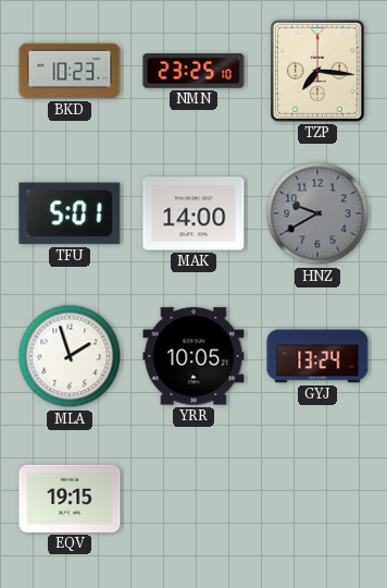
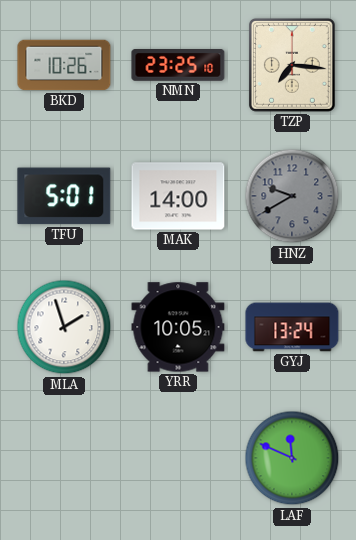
BKD: 10:23 -> 10:26 (64, 65)
EQV: 19:15 -> none (70, 499)
LAF: none -> 11:49 (292, 458)
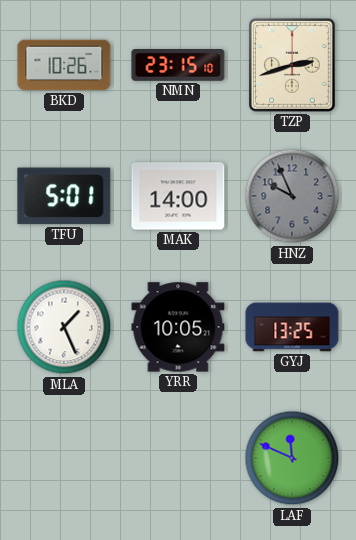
NMN: 23:25 -> 23:15 (178, 66)
TZP: 7:16 -> 2:42 (292, 65)
HNZ: 9:40 -> 9:56 (292, 196)
MLA: 1:57 -> 1:26 (64, 327)
GYJ: 13:24 -> 13:25 (292, 327)
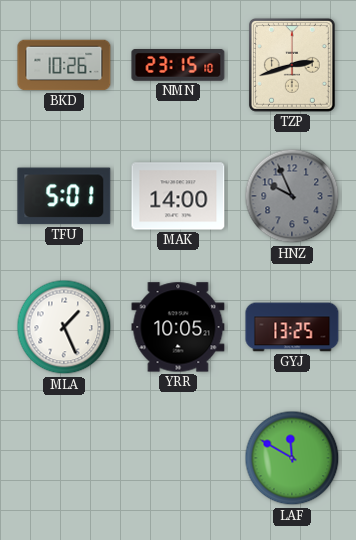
LAF: 11:49 -> 11:50 (292, 458)
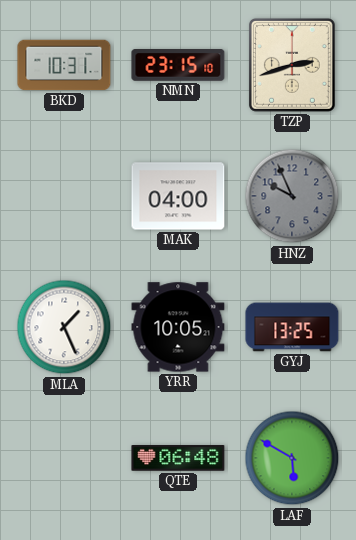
BKD: 10:26 -> 10:31 (64, 65)
TFU: 5:01 -> none (64, 196)
MAK: 14:00 -> 04:00 (178, 196)
QTE: none -> 06:48 (178, 458)
LAF: 11:50 -> 5:50 (292, 458)
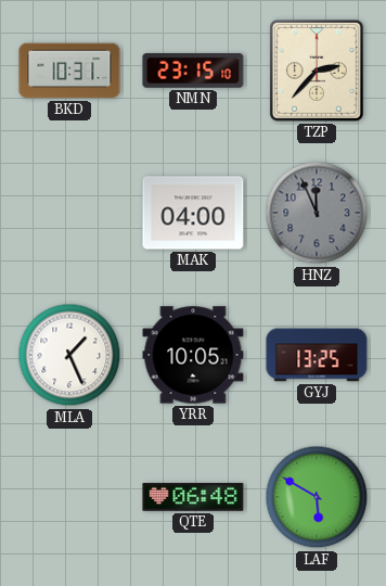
TZP: 2:42 -> 2:37 (317, 71)
HNZ: 9:56 -> 11:56 (317, 213)
